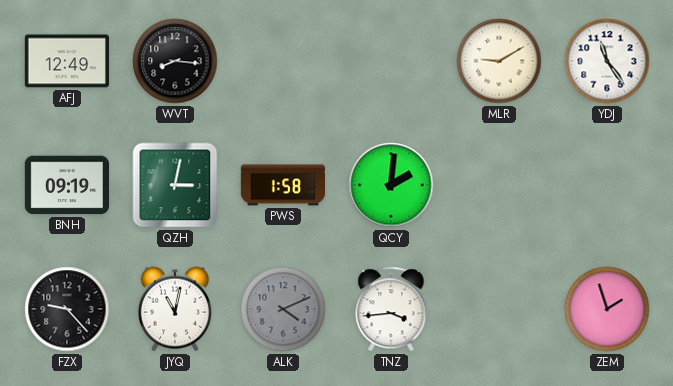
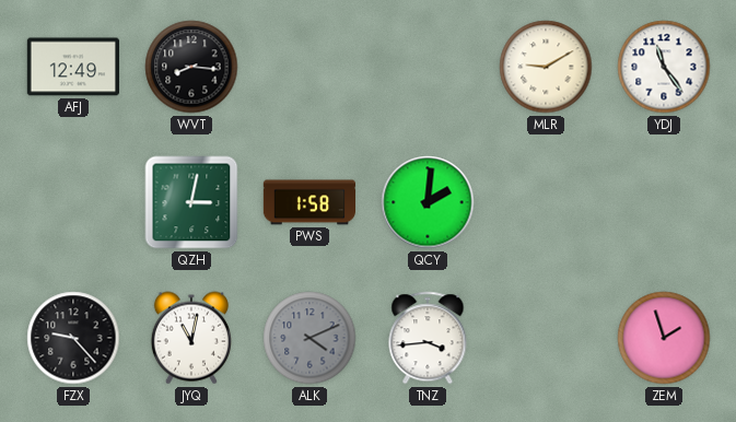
BNH: 09:19 -> none (66, 185)
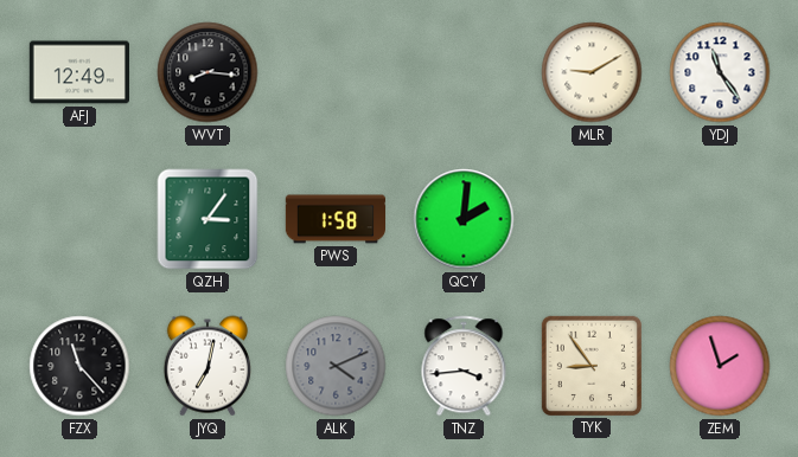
QZH: 3:02 -> 3:06 (208, 219)
FZX: 9:23 -> 11:23 (79, 366)
JYQ: 11:02 -> 7:02 (208, 366)
TYK: none -> 8:54 (592, 366)
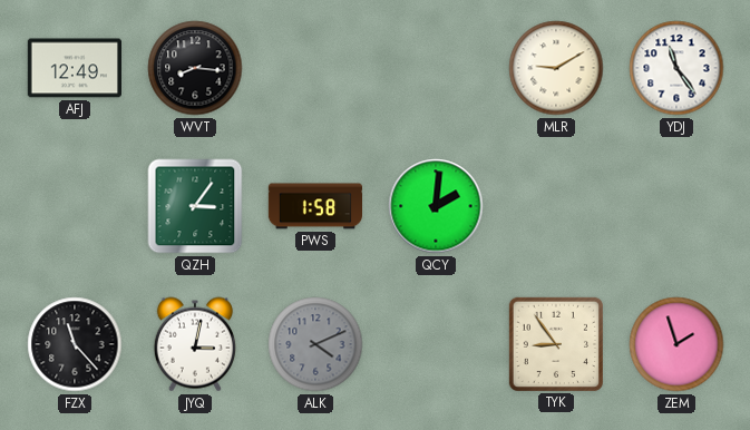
JYQ: 7:02 -> 3:02 (195, 344)
TNZ: 3:44 -> none (464, 366)
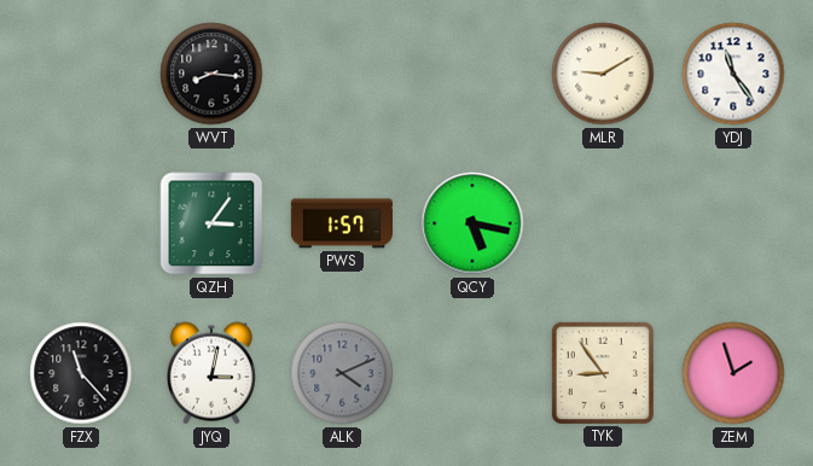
AFJ: 12:49 -> none (74, 68)
PWS: 1:58 -> 1:57 (341, 223)
QCY: 2:01 -> 5:17 (472, 223)
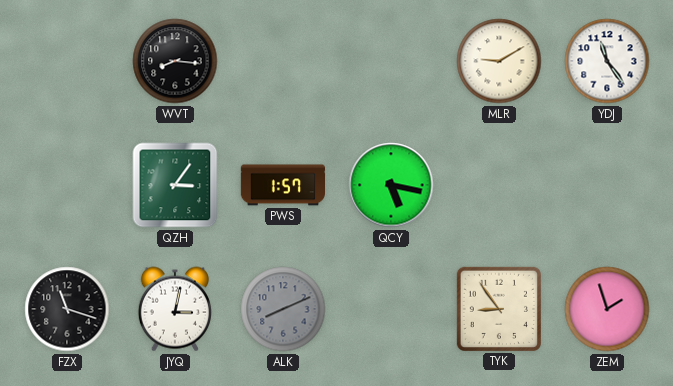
FZX: 11:23 -> 11:18 (67, 309)
ALK: 4:11 -> 8:11 (283, 309)
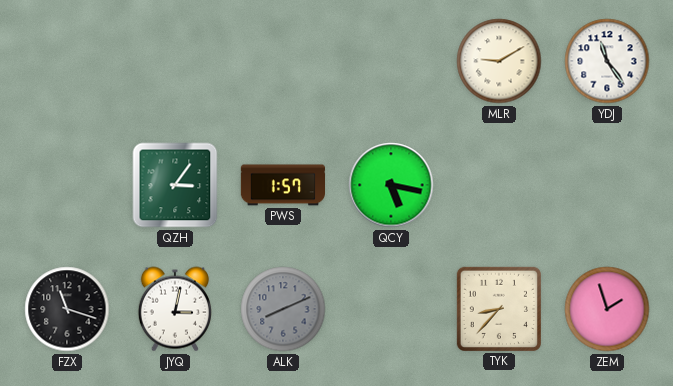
WVT: 8:16 -> none (175, 61)
TYK: 8:54 -> 8:37 (499, 309)
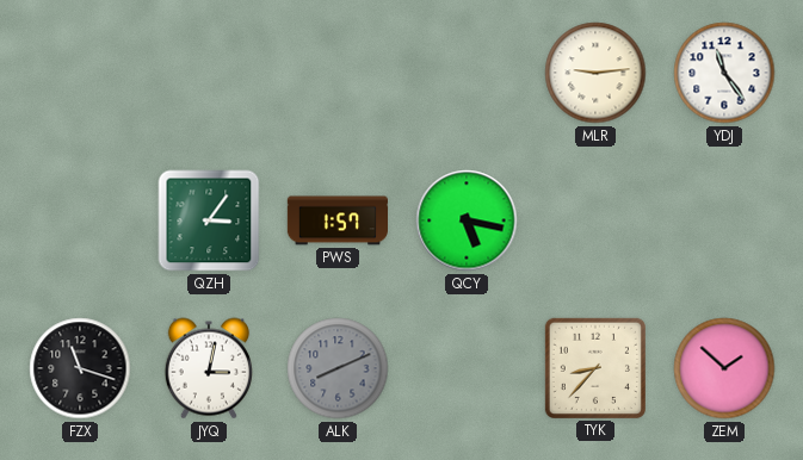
MLR: 9:10 -> 9:14 (595, 73)
ZEM: 1:57 -> 1:52 (724, 368)
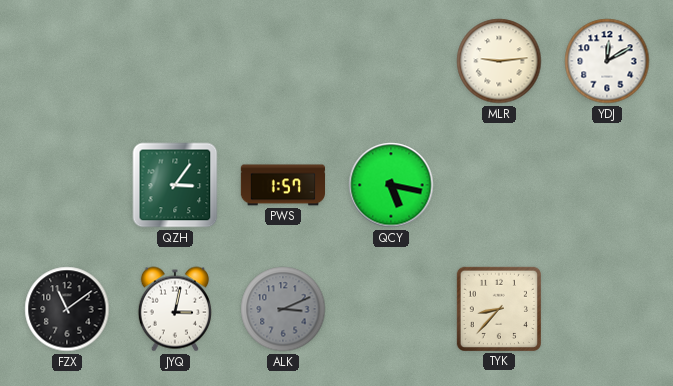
YDJ: 11:24 -> 12:10 (607, 61)
FZX: 11:18 -> 11:09 (67, 309)
ALK: 8:11 -> 3:11 (283, 309)
ZEM: 1:52 -> none (724, 368)
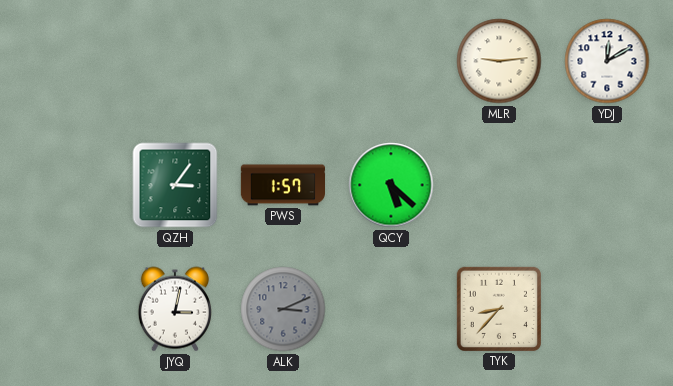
QCY: 5:17 -> 5:22 (391, 185)
FZX: 11:09 -> none (67, 309)
